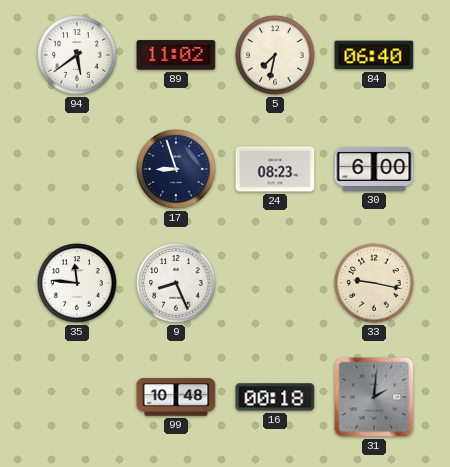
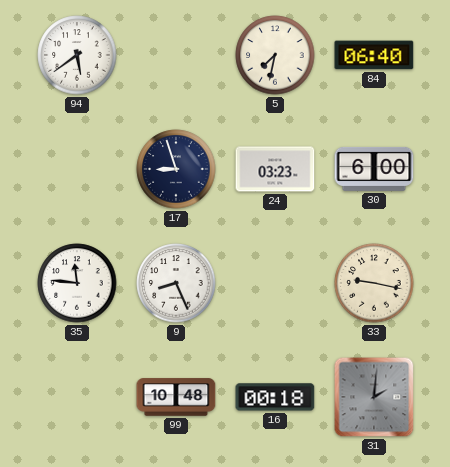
89: 11:02 -> none (176, 55)
24: 08:23 -> 03:23 (275, 169)
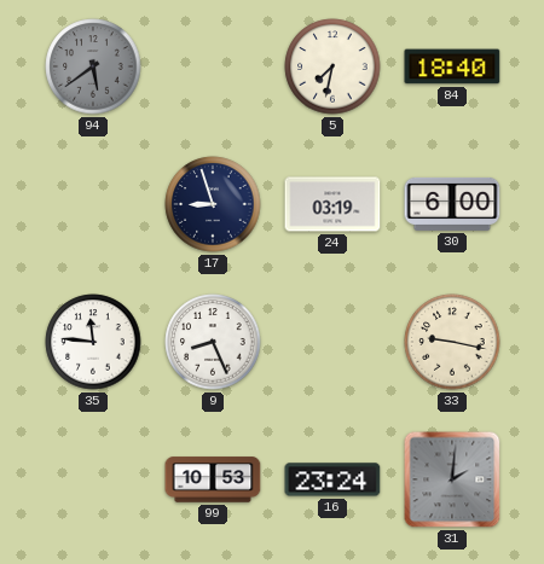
94 dial: white -> grey (93, 66)
84: 06:40 -> 18:40 (452, 66)
24: 03:23 -> 03:19 (332, 204)
99: 10:48 -> 10:53 (213, 479)
16: 00:18 -> 23:24 (332, 479)
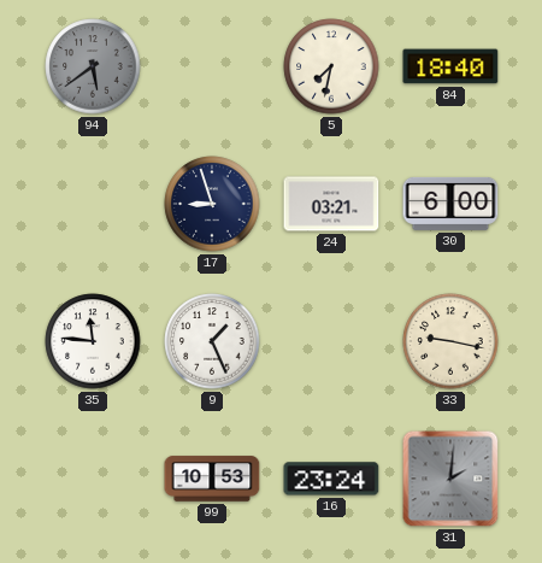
24: 03:19 -> 03:21 (331, 204)
9: 8:26 -> 1:26 (212, 341)
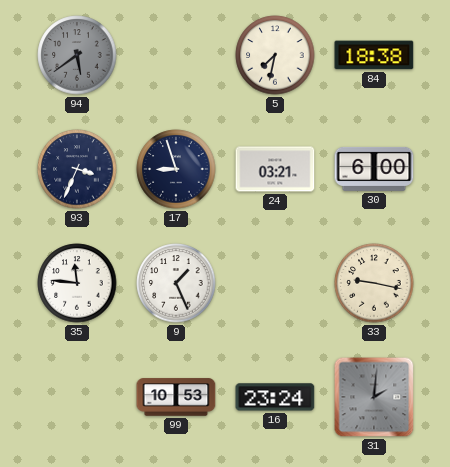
84: 18:40 -> 18:38 (374, 55)
93: none -> 3:34 (77, 169)
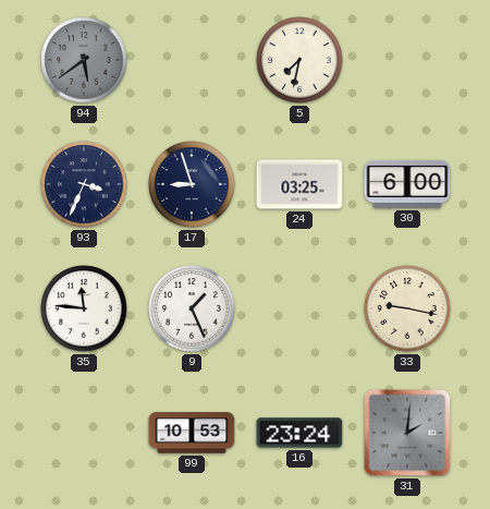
84: 18:38 -> none (374, 55)
24: 03:21 -> 03:25 (299, 184)
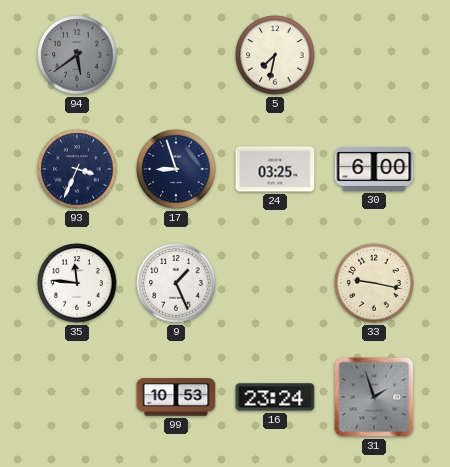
31: 2:01 -> 1:57 (374, 397)
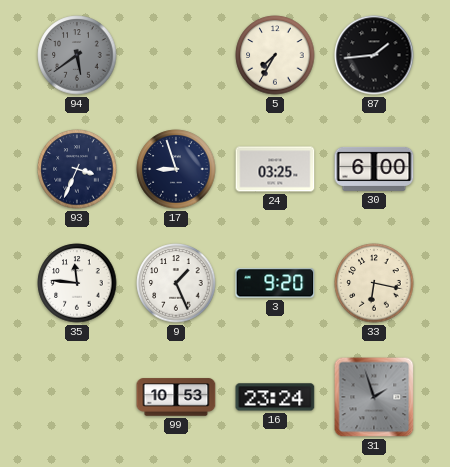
5: 7:32 -> 7:35 (275, 55)
87: none -> 1:44 (374, 55)
3: none -> 9:20 (275, 283)
33: 9:17 -> 6:17 (374, 283)
